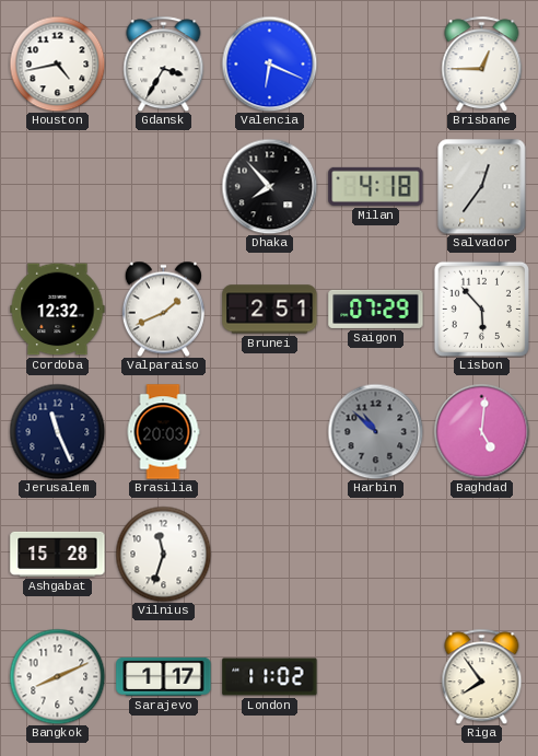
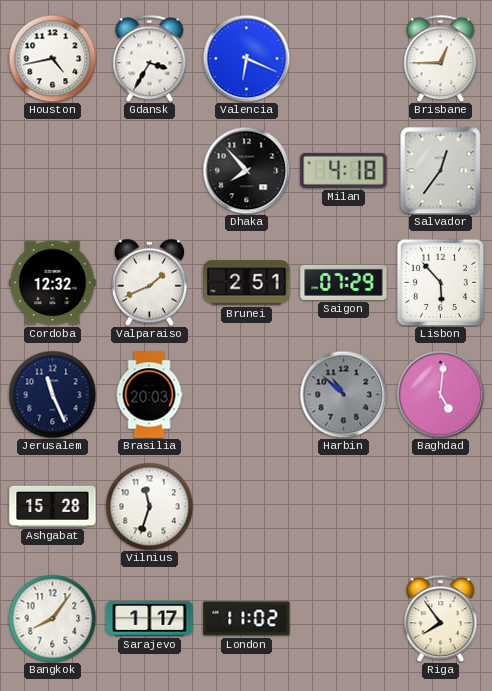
Bangkok: 8:11 -> 8:06 (52, 618)
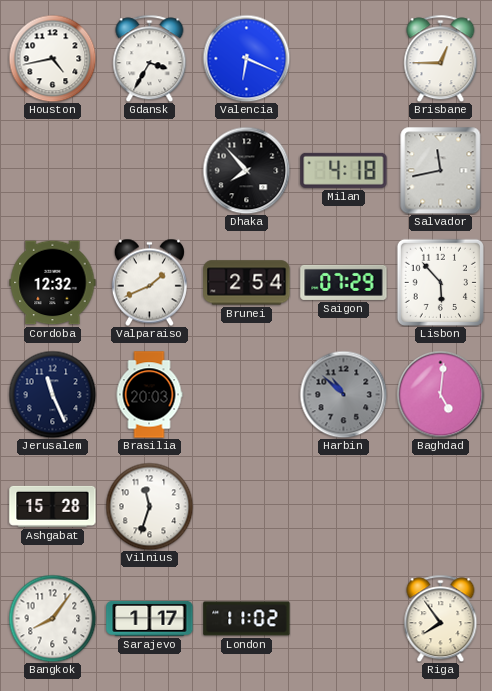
Salvador: 12:36 -> 11:43 (441, 170)
Brunei: 2:51 -> 2:54 (247, 283)
